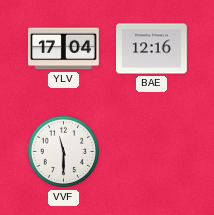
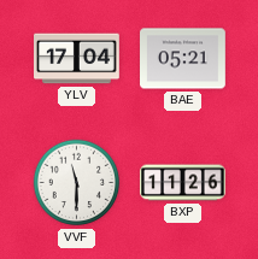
BAE: 12:16 -> 05:21 (183, 59)
BXP: none -> 11:26 (183, 183)
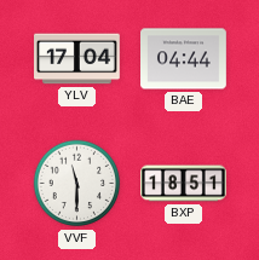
BAE: 05:21 -> 04:44 (184, 59)
BXP: 11:26 -> 18:51 (184, 184)
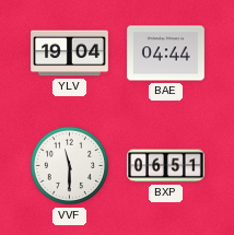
YLV: 17:04 -> 19:04 (70, 54)
BXP: 18:51 -> 06:51 (166, 166)
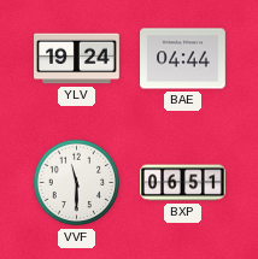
YLV: 19:04 -> 19:24 (77, 59)
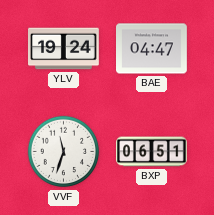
BAE: 04:44 -> 04:47 (152, 49)
VVF: 11:30 -> 11:33 (64, 152)
